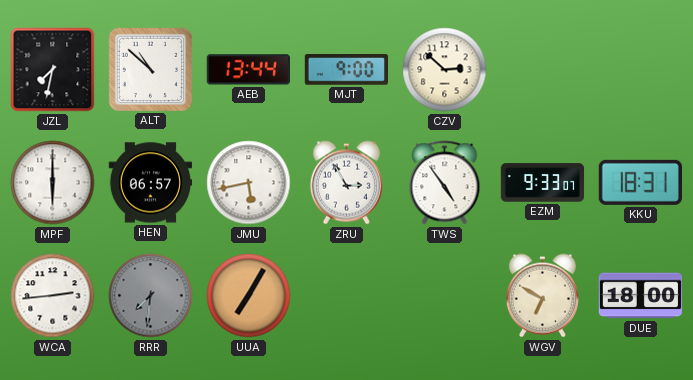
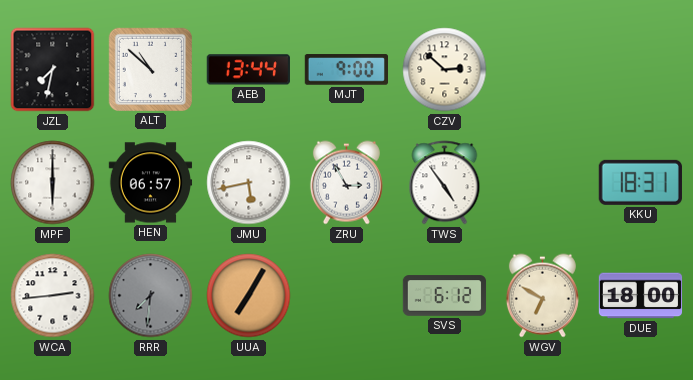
EZM: 9:33 -> none (543, 183)
SVS: none -> 6:12 (445, 296)
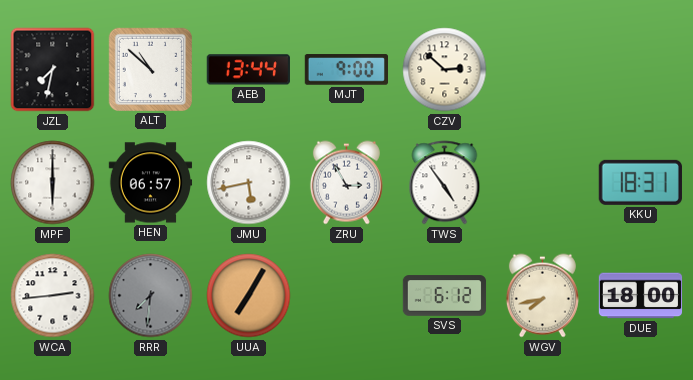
WGV: 6:50 -> 7:43 (542, 296)
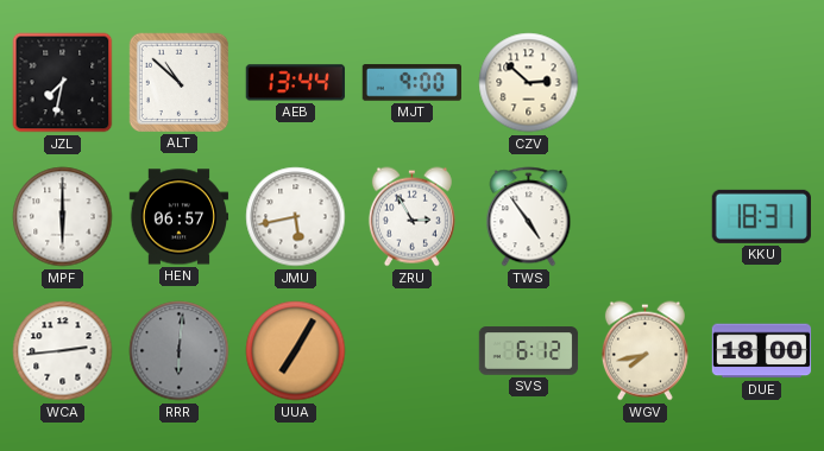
RRR: 7:31 -> 6:01 (180, 351)
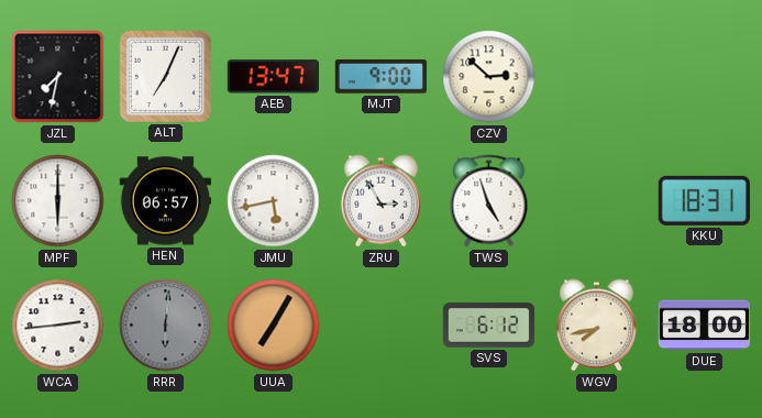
ALT: 10:52 -> 7:04 (165, 76)
AEB: 13:44 -> 13:47 (273, 77)
TWS: 4:54 -> 4:57 (489, 201)
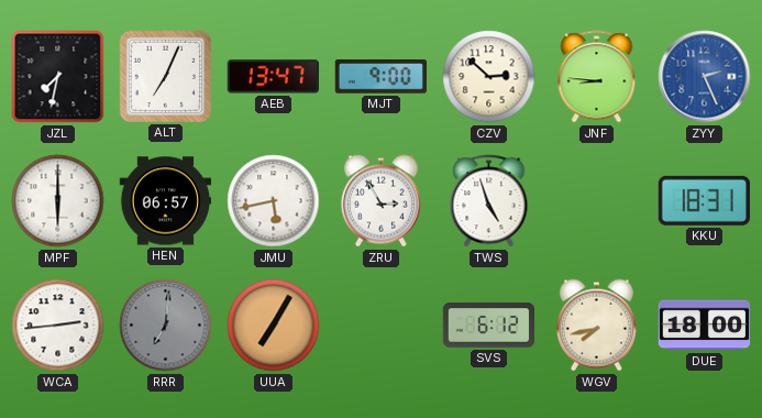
JNF: none -> 8:46 (597, 77)
ZYY: none -> 2:26 (705, 77)
RRR: 6:01 -> 7:01 (166, 326)
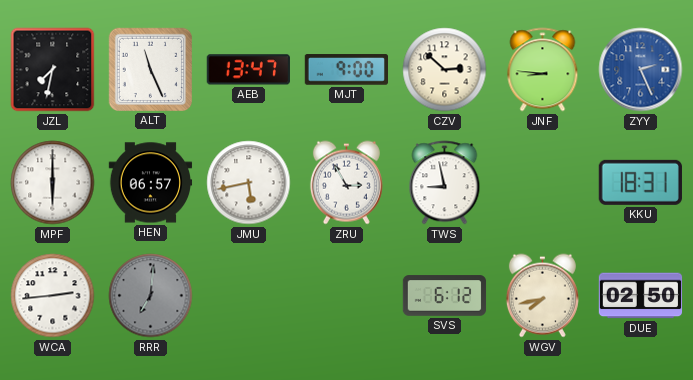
ALT: 7:04 -> 11:26 (150, 69)
TWS: 4:57 -> 8:58 (445, 183)
UUA: 7:05 -> none (274, 326)
DUE: 18:00 -> 02:50 (641, 296)
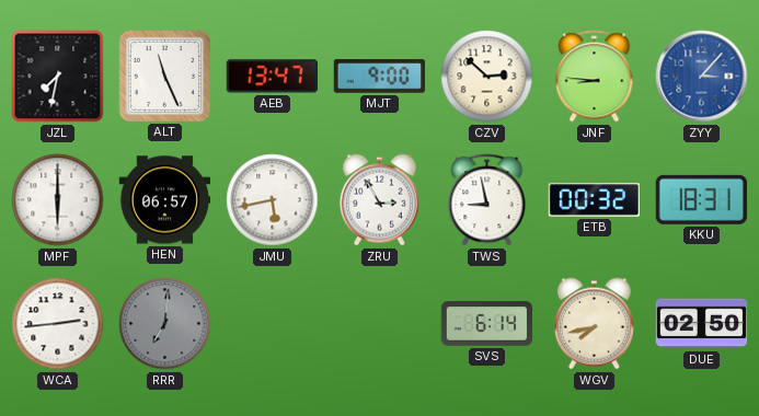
ZYY: 2:26 -> 3:07 (702, 77)
ETB: none -> 00:32 (594, 200)
SVS: 6:12 -> 6:14 (487, 324)
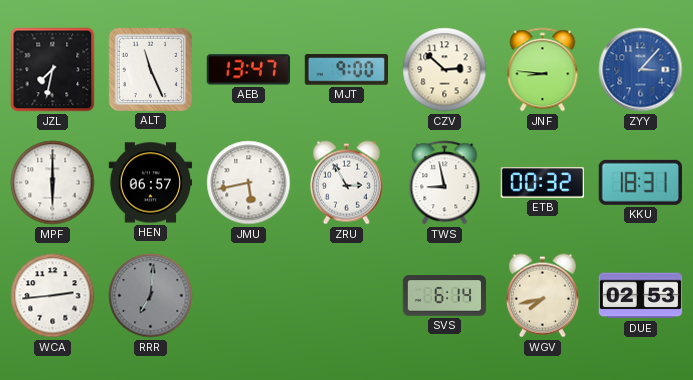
DUE: 02:50 -> 02:53 (641, 296)
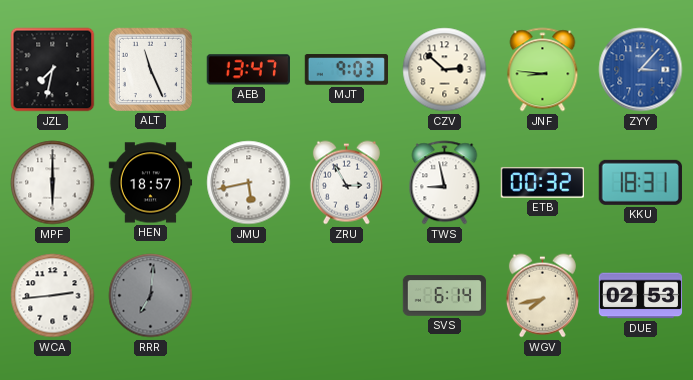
MJT: 9:00 -> 9:03 (346, 70)
HEN: 06:57 -> 18:57 (151, 183)
